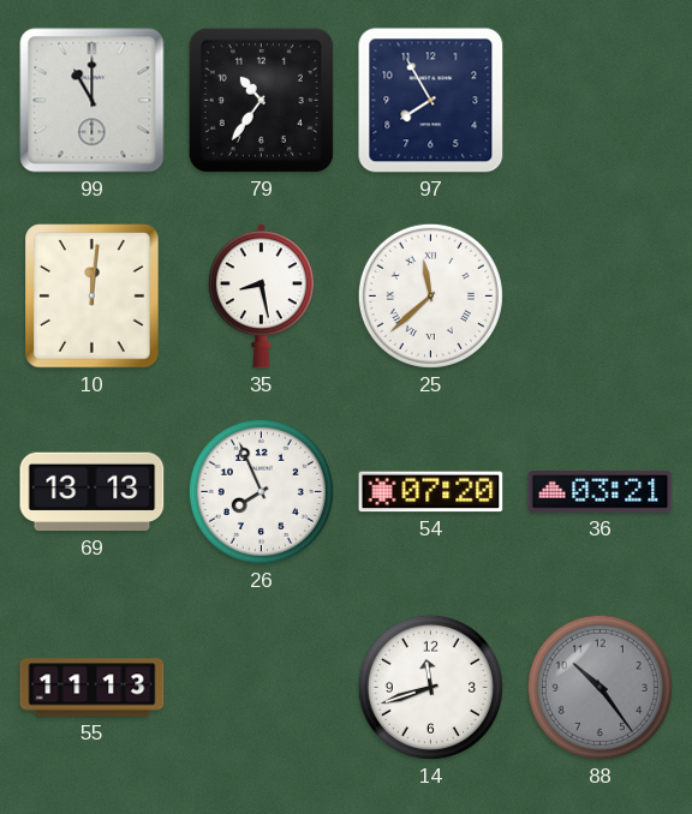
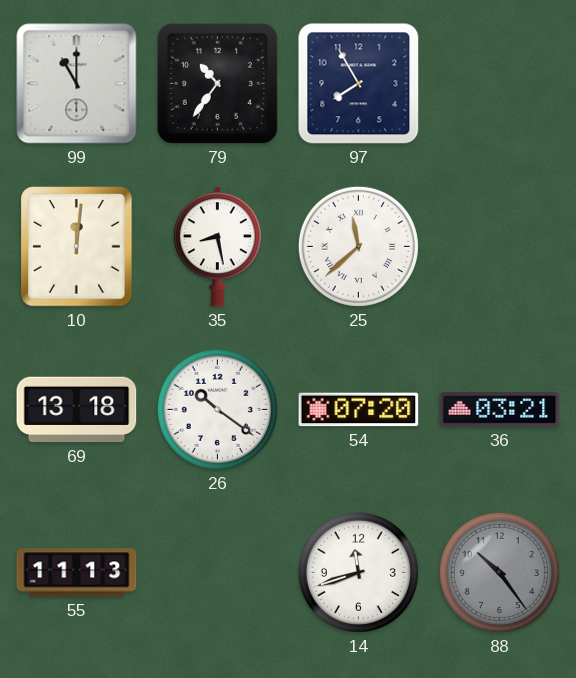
69: 13:13 -> 13:18 (77, 410)
26: 7:56 -> 10:21 (217, 409)
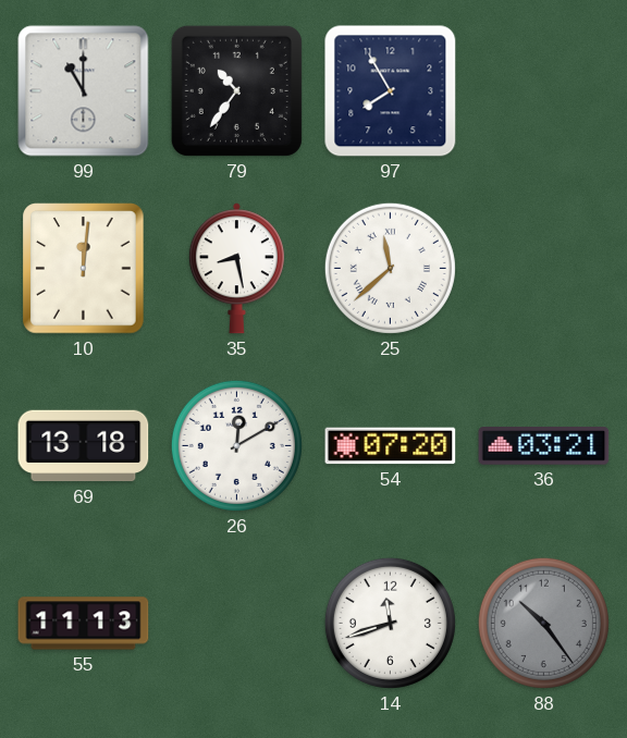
26: 10:21 -> 12:10 (236, 445)
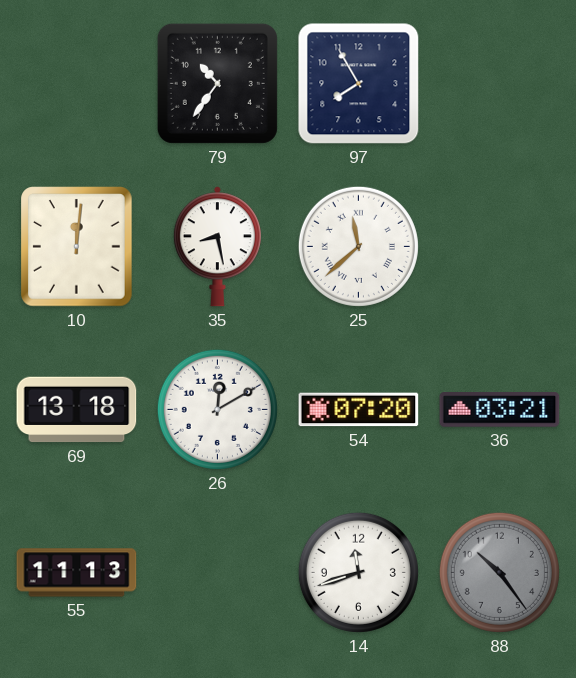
99: 11:00 -> none (84, 91)
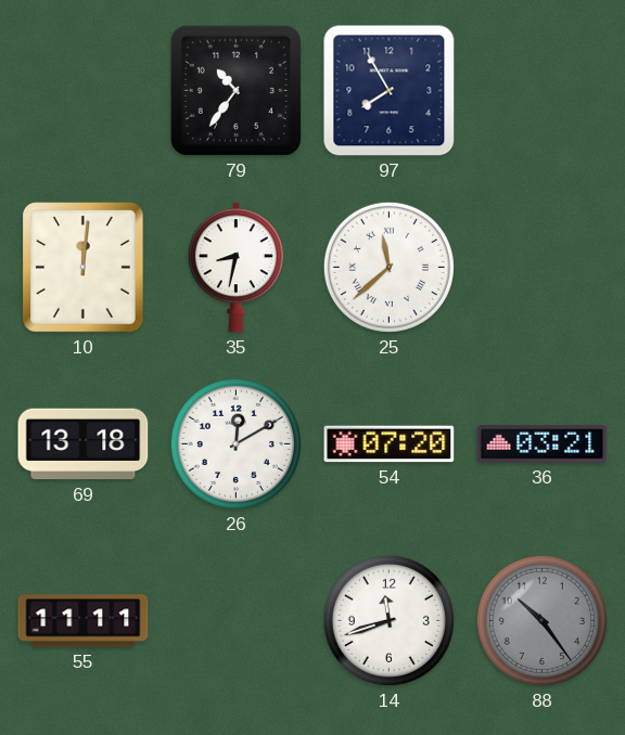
35: 8:28 -> 8:32 (235, 268)
55: 11:13 -> 11:11 (84, 621)
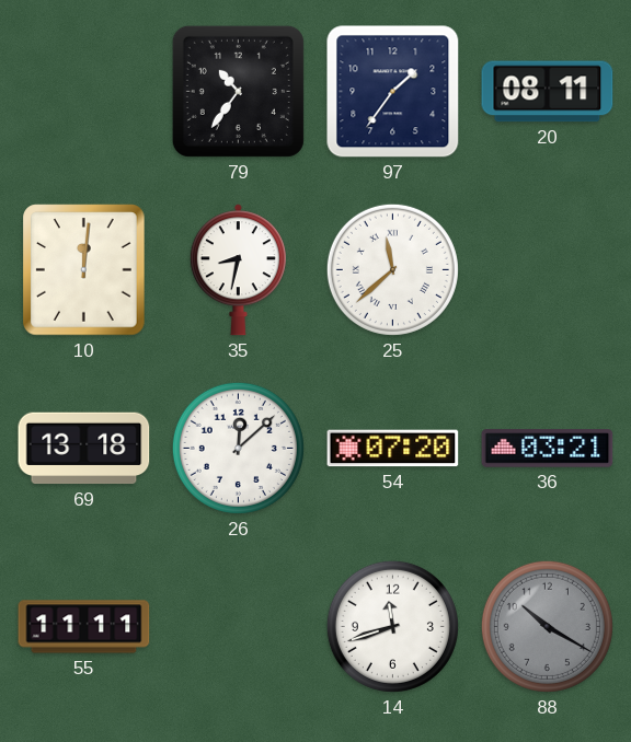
97: 7:55 -> 1:36 (393, 92)
20: none -> 08:11 (548, 92)
26: 12:10 -> 12:08 (238, 448)
88: 10:24 -> 10:20 (547, 626)
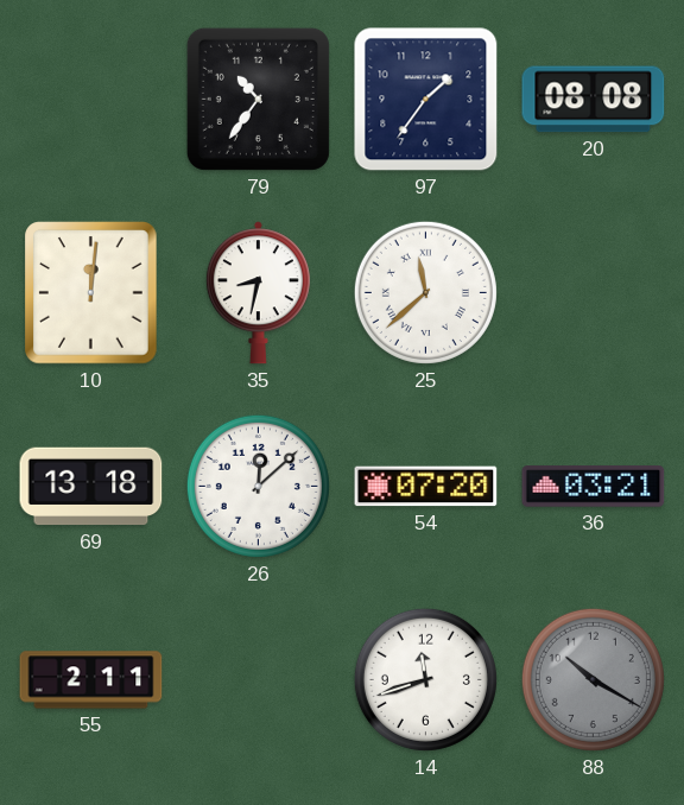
20: 08:11 -> 08:08 (594, 100)
55: 11:11 -> 2:11 (91, 680)
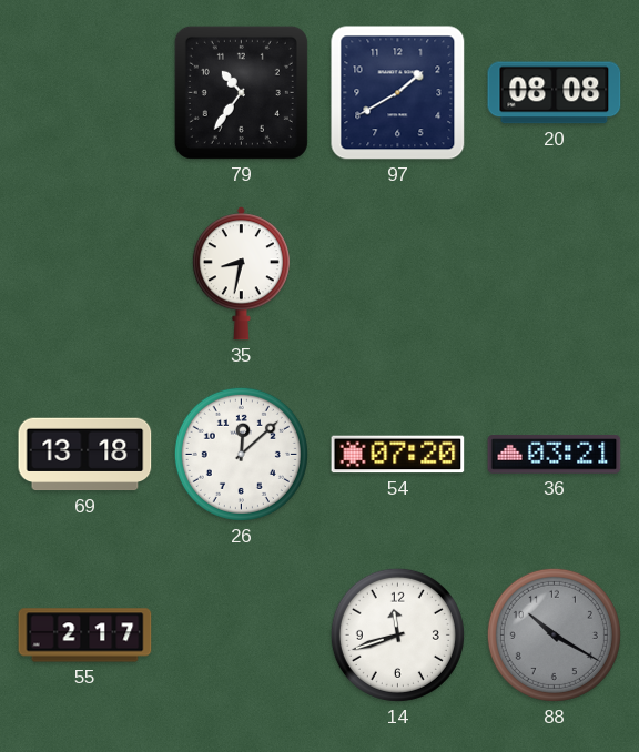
97: 1:36 -> 1:40 (398, 93)
10: 12:01 -> none (91, 293)
25: 11:38 -> none (425, 292)
55: 2:11 -> 2:17 (85, 636)
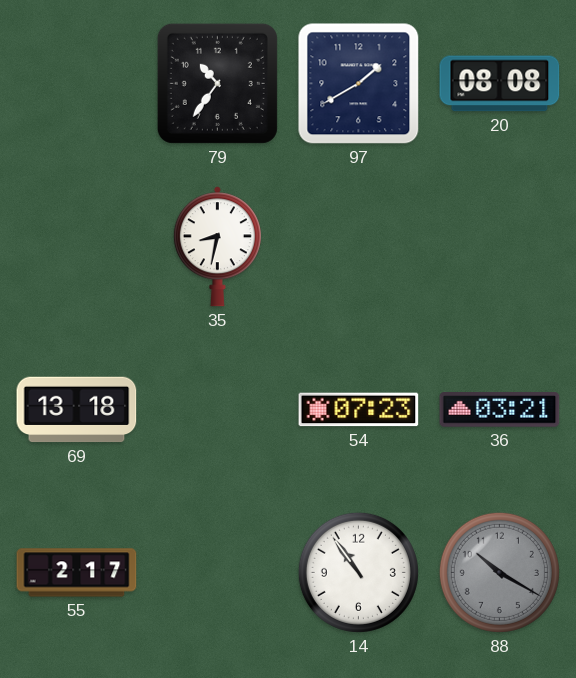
26: 12:08 -> none (241, 454)
54: 07:20 -> 07:23 (359, 410)
14: 11:42 -> 10:54 (358, 572)
